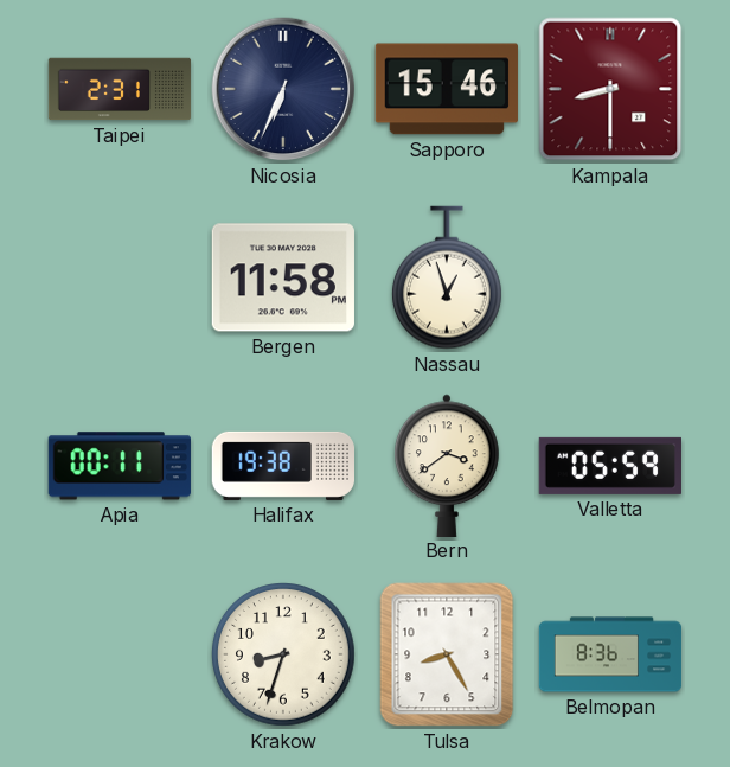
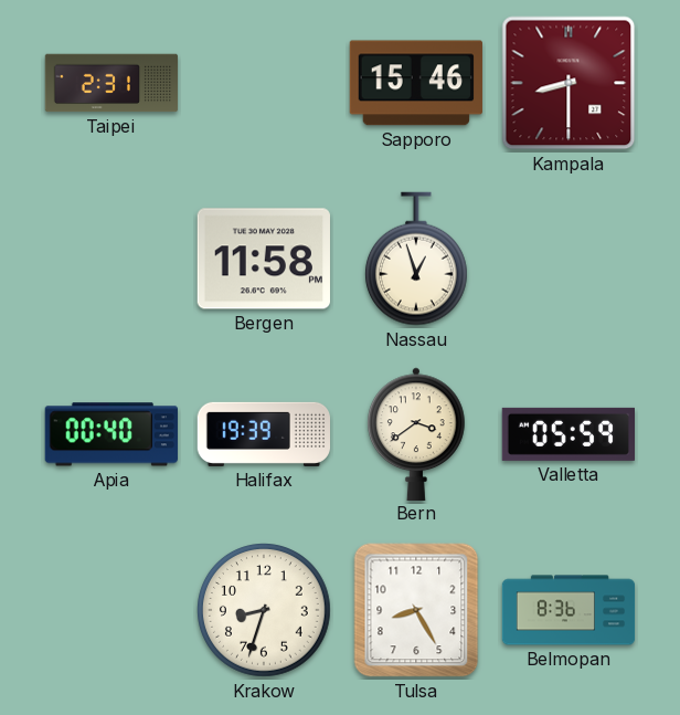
Nicosia: 6:34 -> none (283, 89)
Apia: 00:11 -> 00:40 (111, 434)
Halifax: 19:38 -> 19:39 (263, 434)
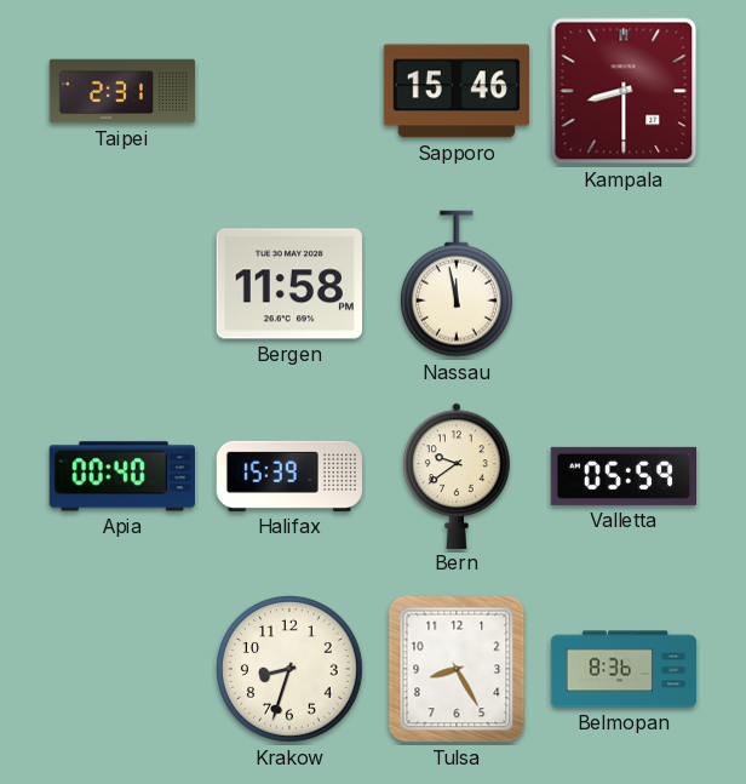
Nassau: 12:57 -> 11:58 (457, 284)
Halifax: 19:39 -> 15:39 (288, 476)
Bern: 3:39 -> 9:39 (458, 475)
